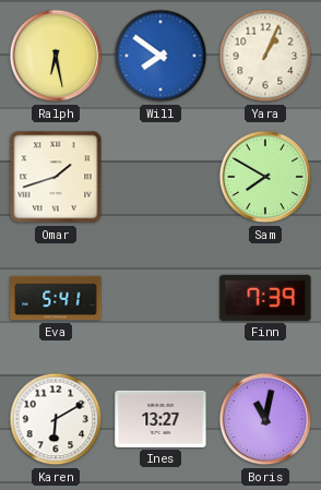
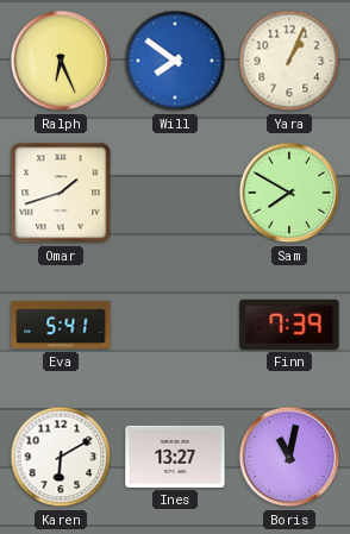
Ralph: 6:28 -> 6:26 (61, 61)
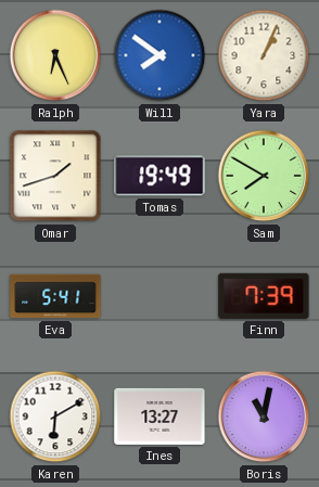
Tomas: none -> 19:49 (159, 176)
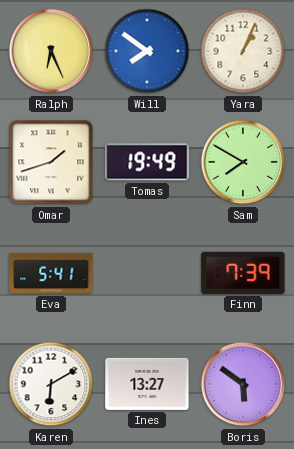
Boris: 11:02 -> 5:51 (243, 384)
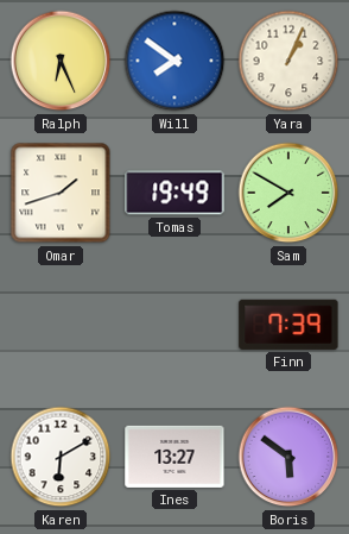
Eva: 5:41 -> none (51, 273)
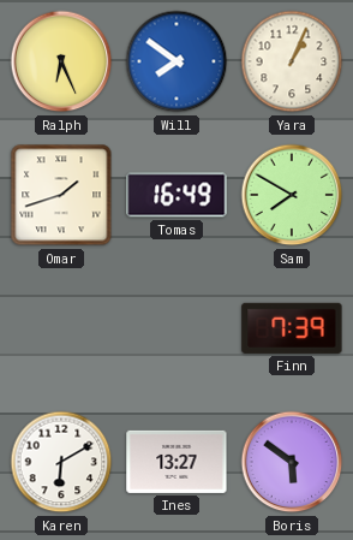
Tomas: 19:49 -> 16:49 (176, 195)
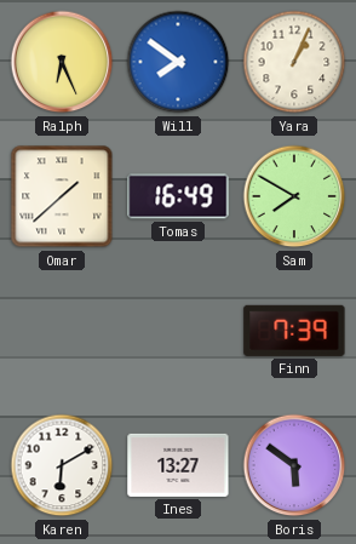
Omar: 1:42 -> 1:38 (62, 196)
